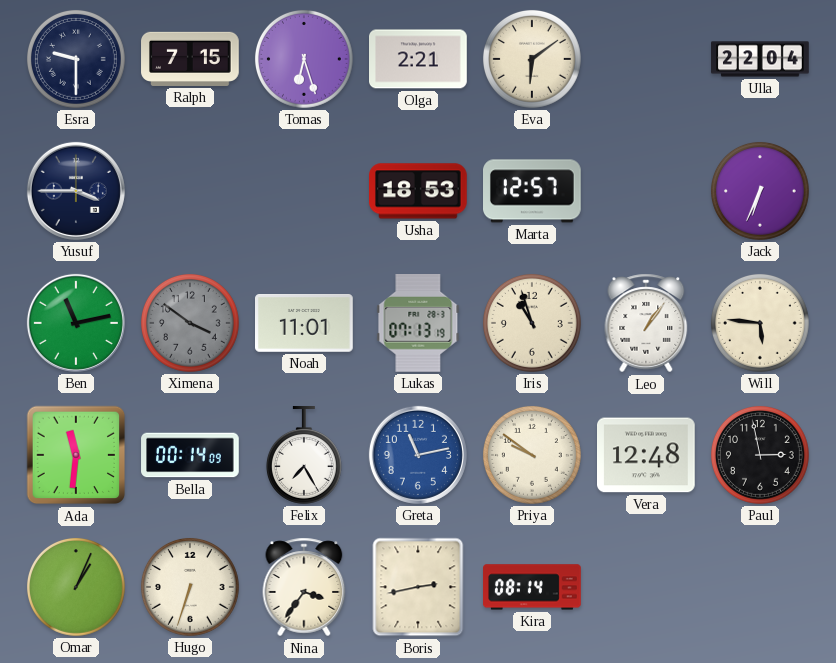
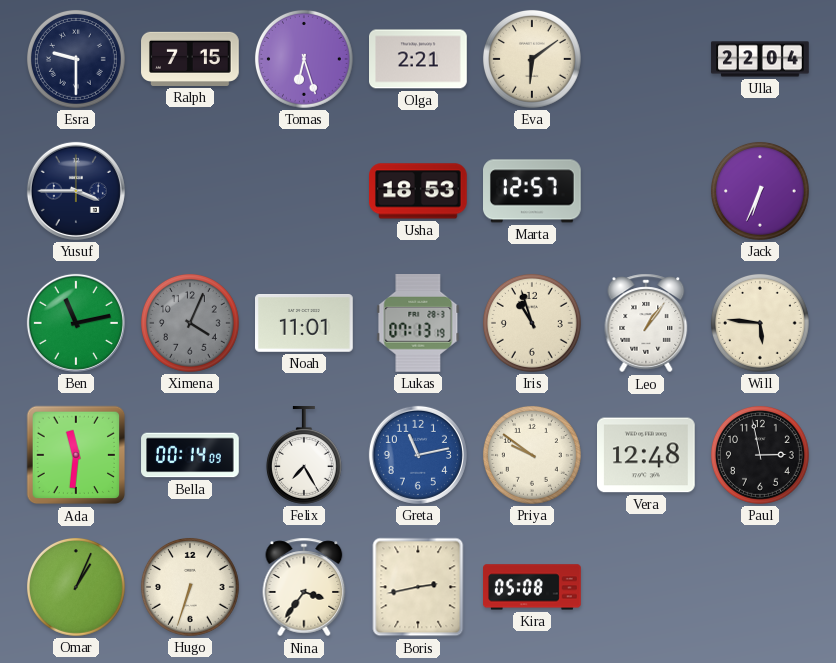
Ximena: 3:51 -> 4:04 (190, 323)
Kira: 08:14 -> 05:08 (532, 587)
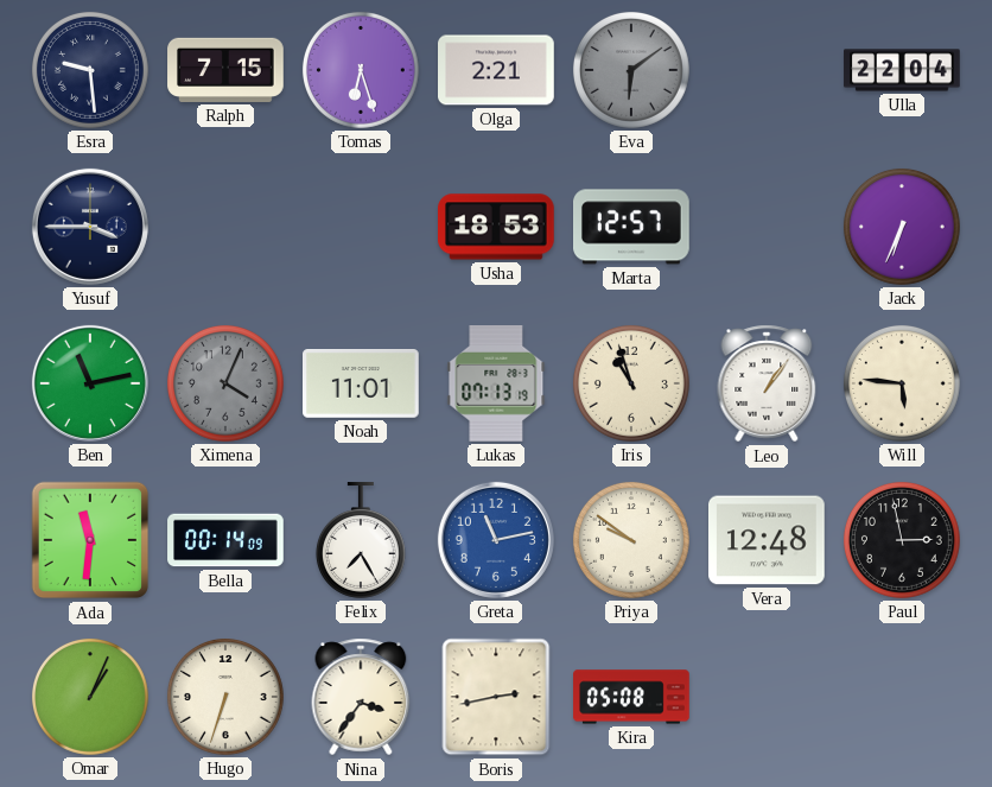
Esra: 9:30 -> 9:29 (90, 70)
Eva dial: cream -> grey (631, 70)
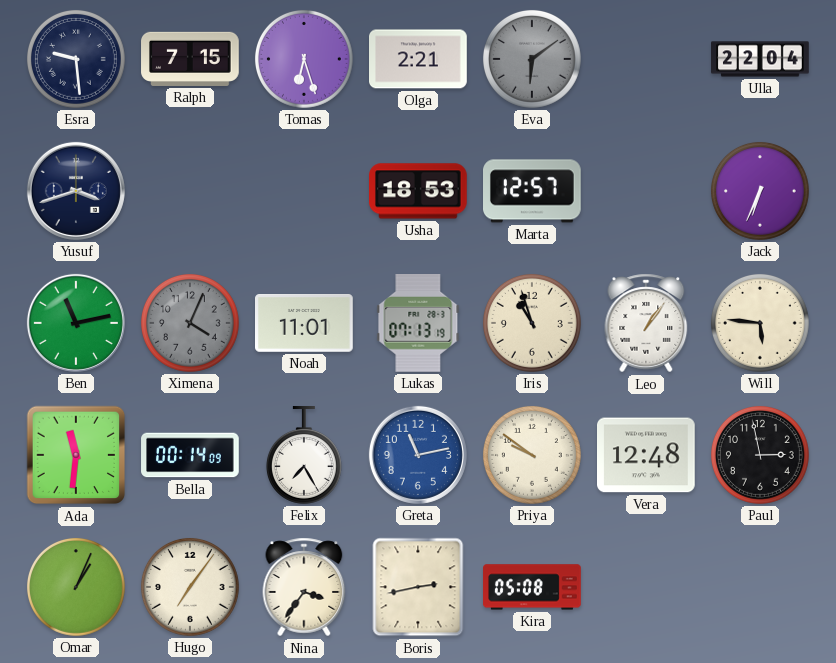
Yusuf: 3:45 -> 3:42 (76, 191)
Hugo: 6:33 -> 7:06 (190, 587)
